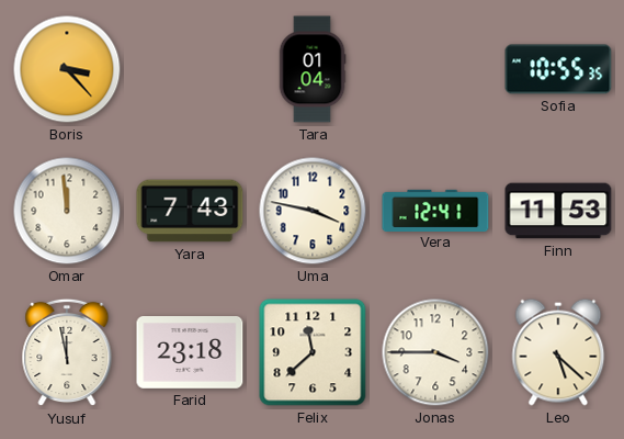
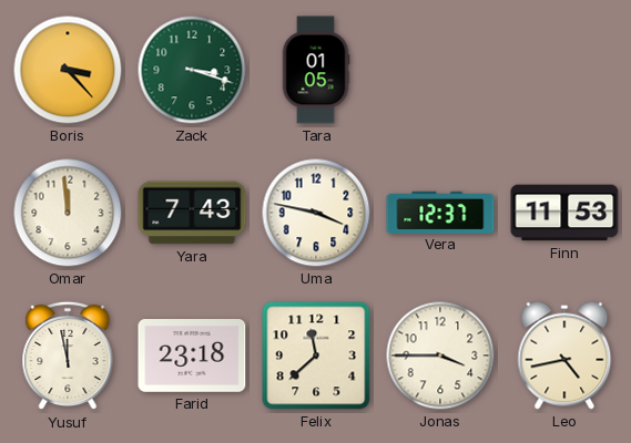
Zack: none -> 3:18 (192, 70)
Tara: 01:04 -> 01:05 (316, 70)
Sofia: 10:55 -> none (558, 69)
Vera: 12:41 -> 12:37 (440, 212)
Leo: 5:22 -> 4:43 (564, 356)
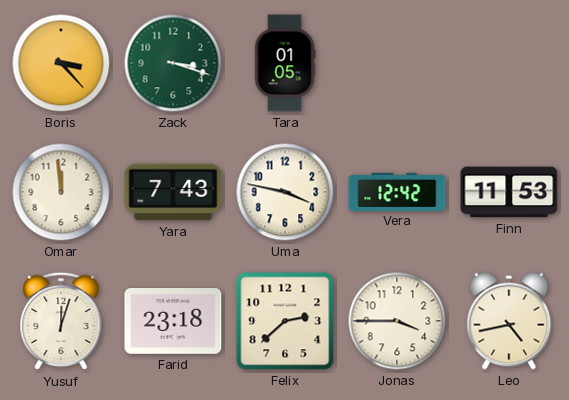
Vera: 12:37 -> 12:42 (397, 191)
Yusuf: 11:58 -> 12:03 (61, 321)
Felix: 11:38 -> 2:38 (285, 321)
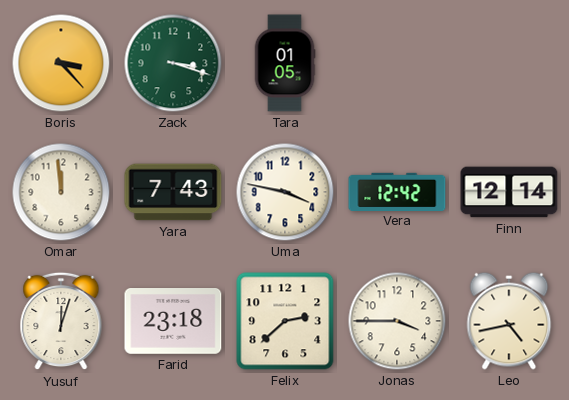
Finn: 11:53 -> 12:14 (509, 192)
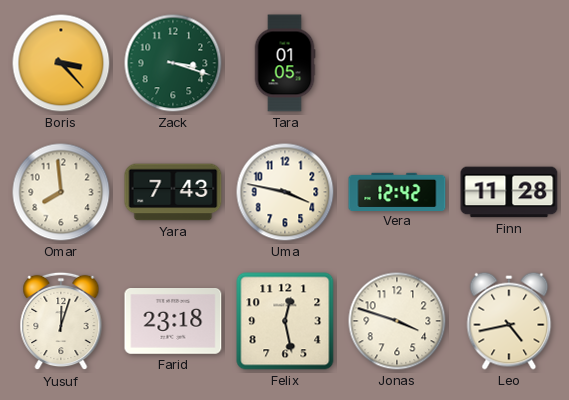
Omar: 11:59 -> 7:59 (61, 192)
Finn: 12:14 -> 11:28 (509, 192)
Felix: 2:38 -> 12:28 (285, 321)
Jonas: 3:45 -> 3:48 (397, 321)
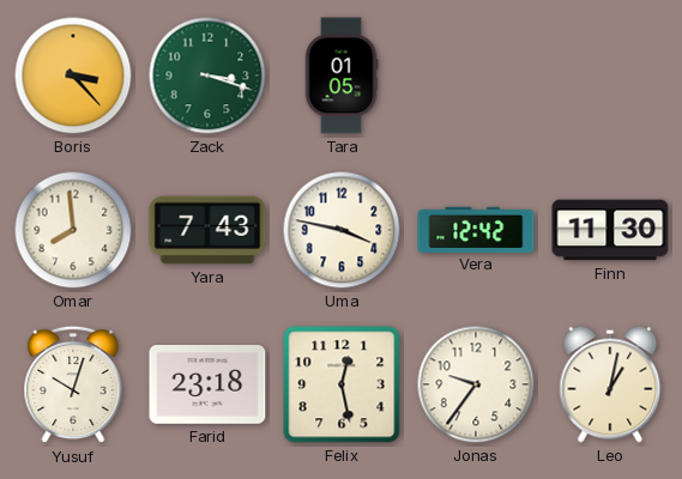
Finn: 11:28 -> 11:30 (610, 230)
Yusuf: 12:03 -> 10:03 (73, 384)
Jonas: 3:48 -> 9:36 (476, 384)
Leo: 4:43 -> 1:02 (610, 384)
